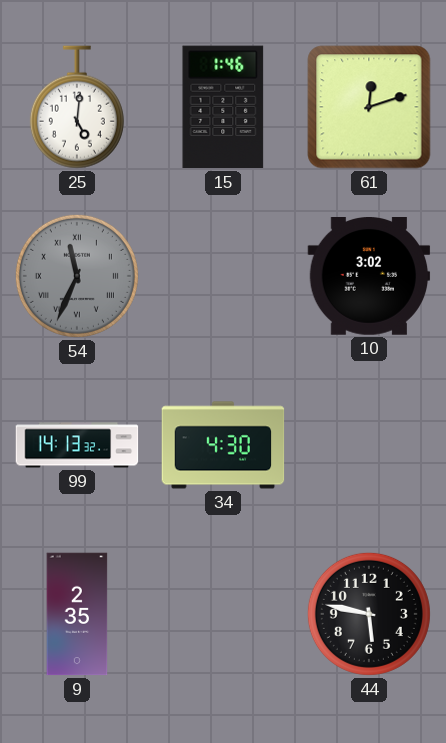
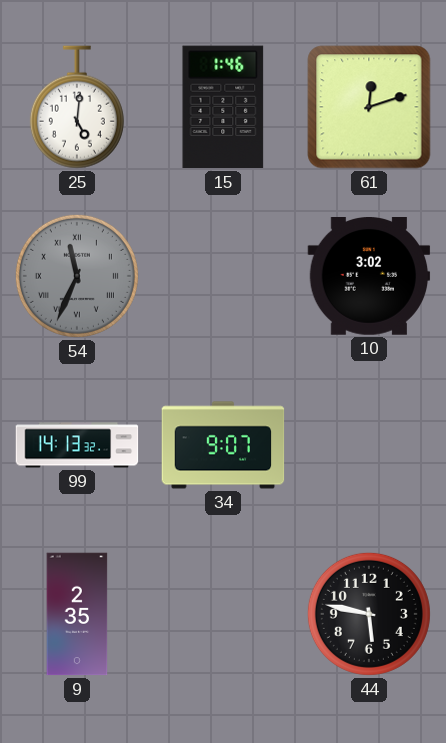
34: 4:30 -> 9:07 (223, 445)
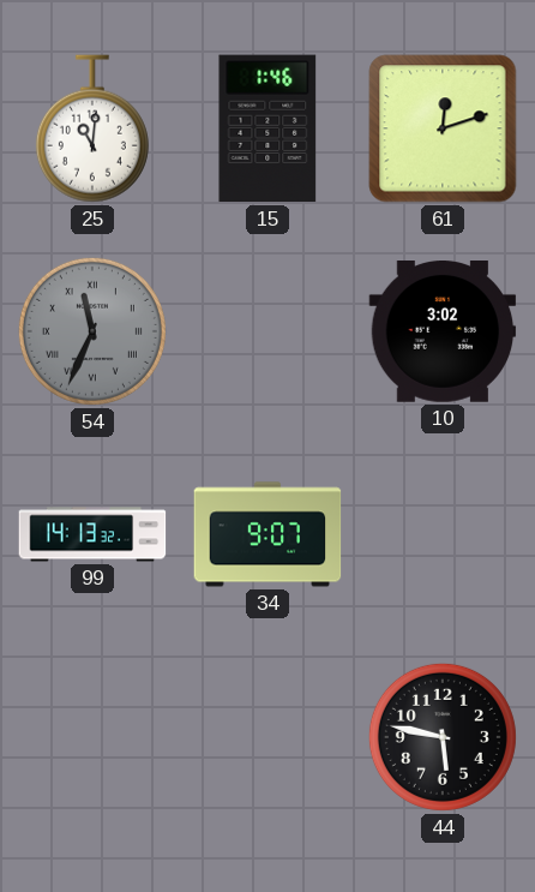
25: 5:01 -> 11:01 (92, 128)
9: 2:35 -> none (77, 614)
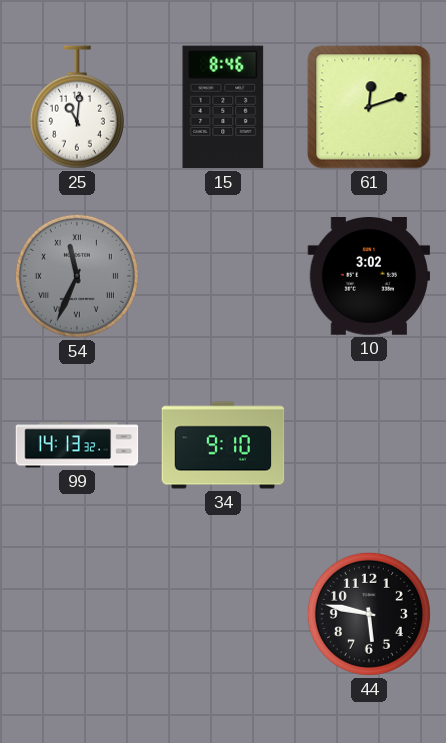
15: 1:46 -> 8:46 (223, 107)
34: 9:07 -> 9:10 (223, 445)
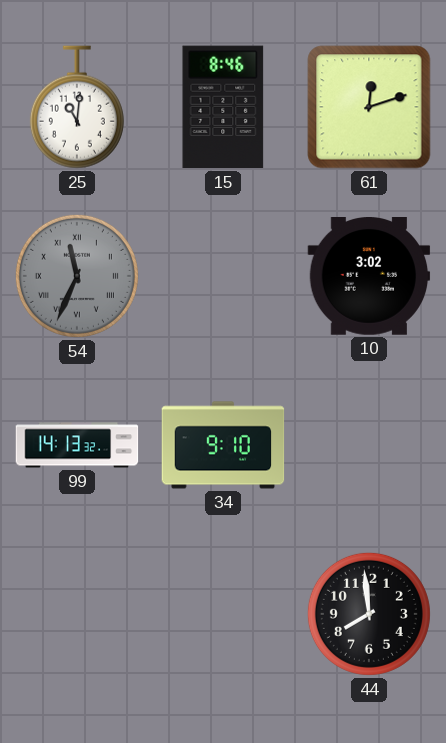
44: 5:47 -> 7:59 (369, 614)
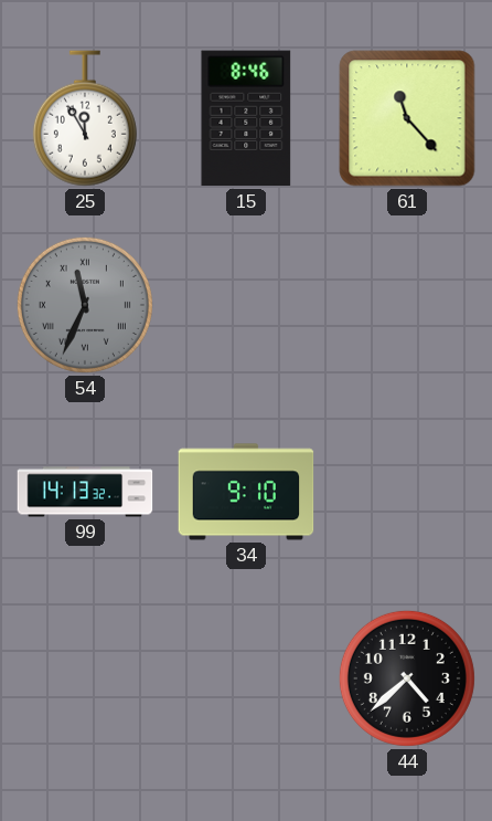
25: 11:01 -> 11:55 (85, 118)
61: 12:12 -> 11:23 (407, 118)
10: 3:02 -> none (369, 277)
44: 7:59 -> 4:38 (407, 678)
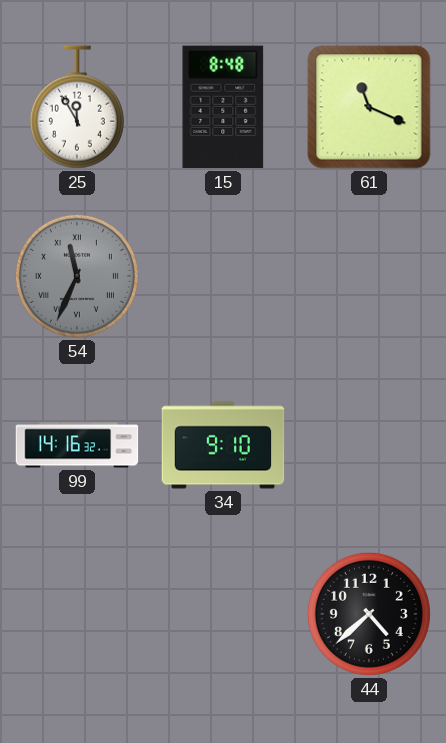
15: 8:46 -> 8:48 (223, 107)
61: 11:23 -> 11:19 (369, 107)
99: 14:13 -> 14:16 (77, 445)
